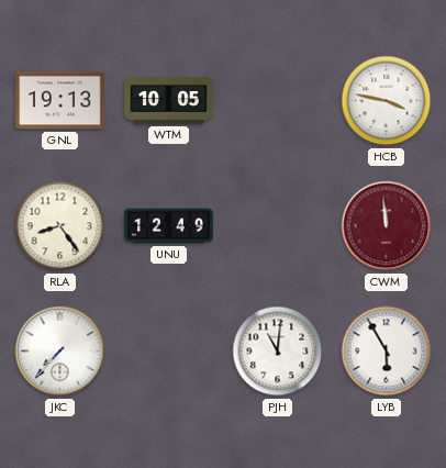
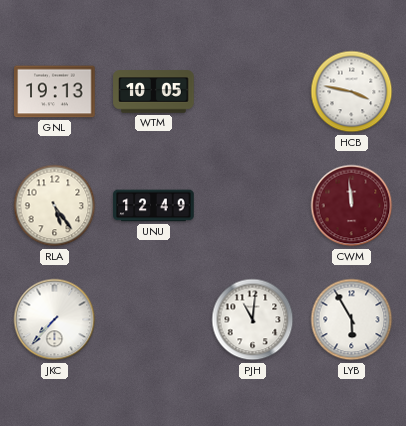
RLA: 8:24 -> 5:24 (55, 206)
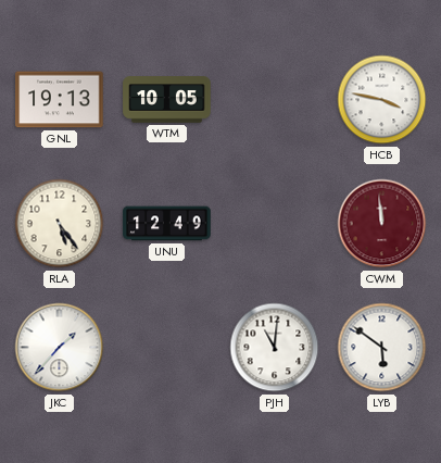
JKC: 7:37 -> 1:37 (60, 348)
LYB: 5:55 -> 5:51 (382, 348)
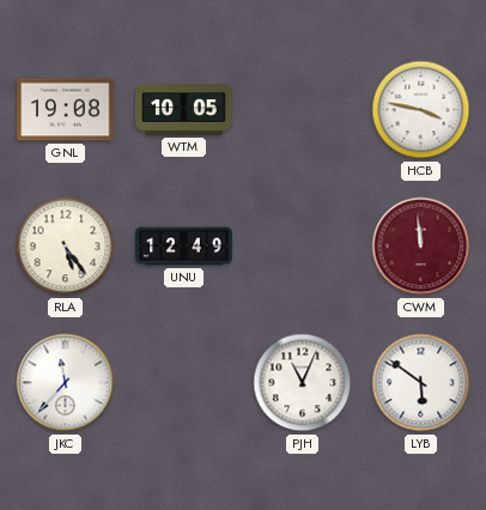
GNL: 19:13 -> 19:08 (66, 110)
JKC: 1:37 -> 11:37 (66, 383)
PJH: 11:01 -> 11:04 (303, 383)
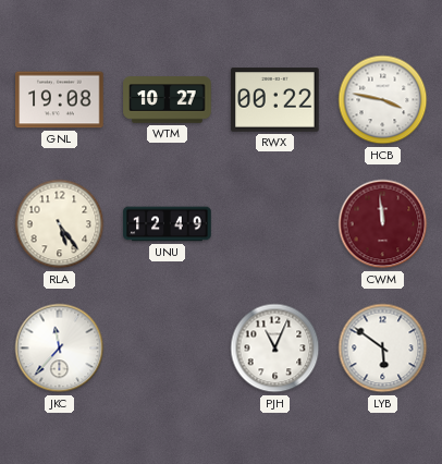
WTM: 10:05 -> 10:27 (168, 100)
RWX: none -> 00:22 (275, 100)
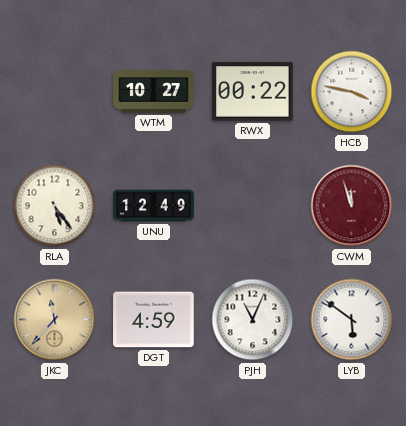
GNL: 19:08 -> none (60, 100)
CWM: 11:59 -> 11:57 (352, 206)
JKC dial: white -> champagne (55, 320)
DGT: none -> 4:59 (154, 320)
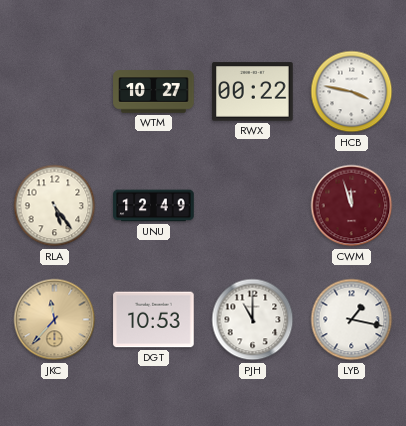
DGT: 4:59 -> 10:53 (154, 320)
PJH: 11:04 -> 11:00 (253, 320)
LYB: 5:51 -> 1:17 (352, 320)
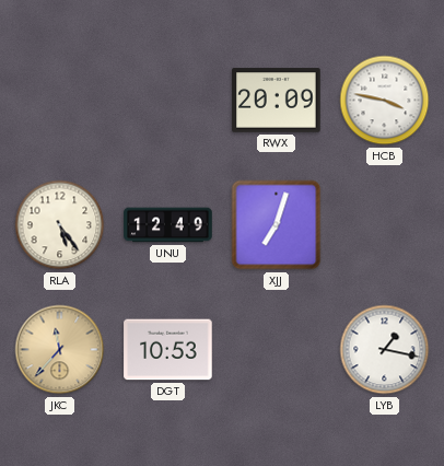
WTM: 10:27 -> none (154, 92)
RWX: 00:22 -> 20:09 (277, 101)
XJJ: none -> 7:03 (277, 225)
CWM: 11:57 -> none (352, 206)
PJH: 11:00 -> none (253, 320)
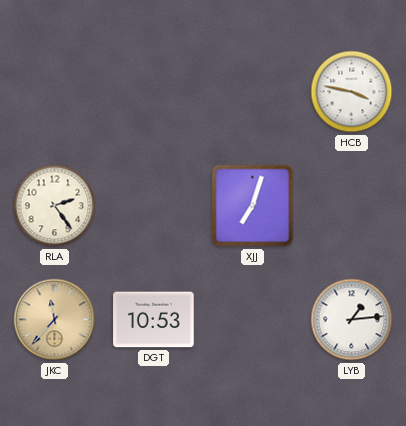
RWX: 20:09 -> none (277, 101)
RLA: 5:24 -> 2:24 (55, 206)
UNU: 12:49 -> none (168, 225)
LYB: 1:17 -> 1:14 (352, 320)
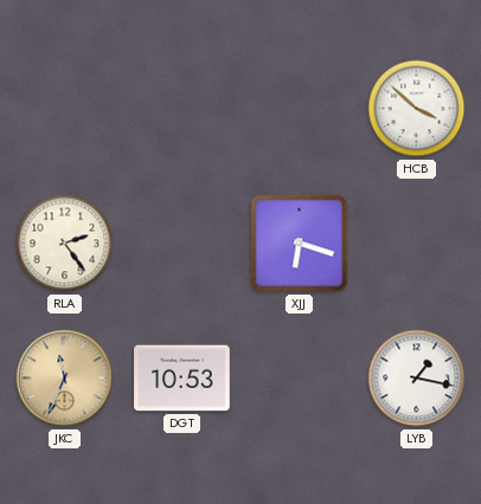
HCB: 3:47 -> 3:52 (417, 109)
XJJ: 7:03 -> 6:18 (300, 244)
JKC: 11:37 -> 11:34 (65, 379)
LYB: 1:14 -> 1:17 (417, 379)
